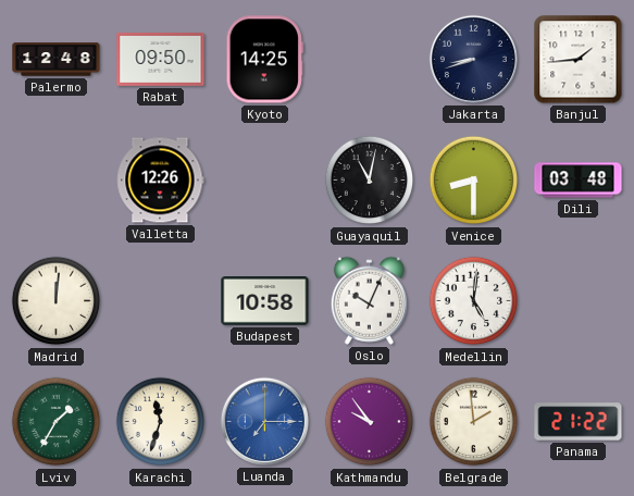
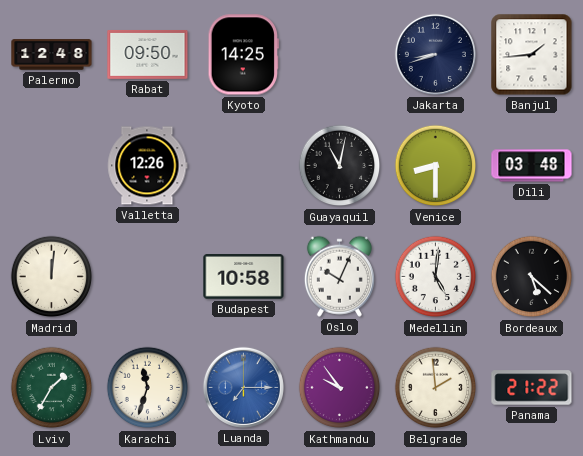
Bordeaux: none -> 5:22 (532, 277)
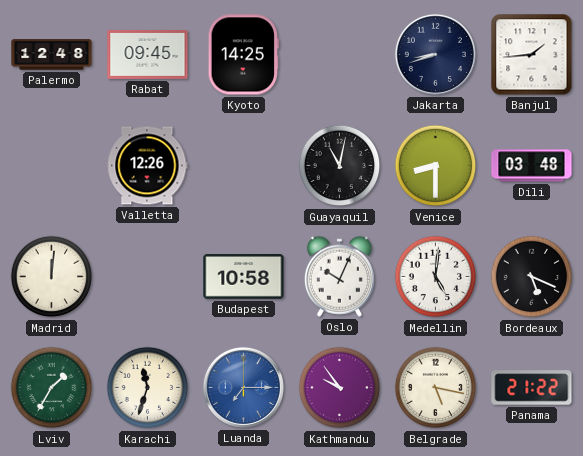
Rabat: 09:50 -> 09:45 (148, 54)
Bordeaux: 5:22 -> 5:19 (532, 277)
Belgrade: 1:59 -> 5:17 (436, 388)
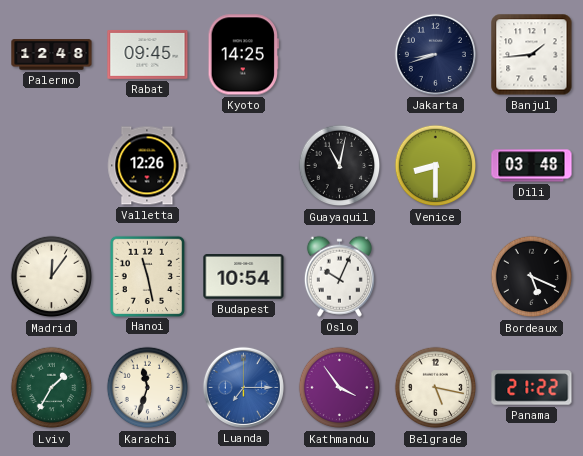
Madrid: 12:01 -> 12:06 (52, 277)
Hanoi: none -> 11:28 (147, 276)
Budapest: 10:58 -> 10:54 (244, 277)
Medellin: 5:01 -> none (436, 277)
Kathmandu: 9:54 -> 3:54 (340, 388)
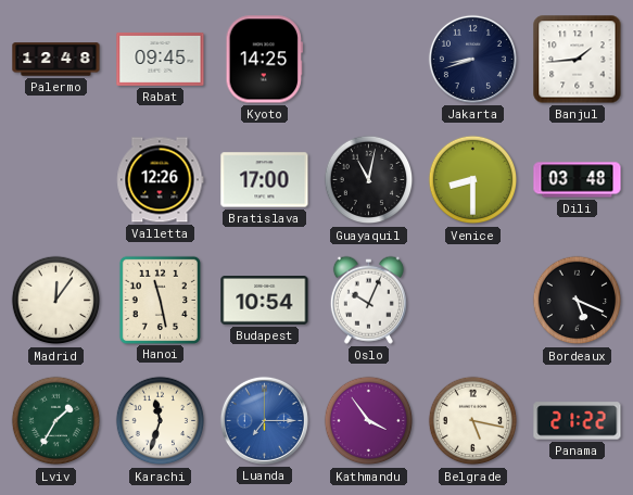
Bratislava: none -> 17:00 (265, 180)
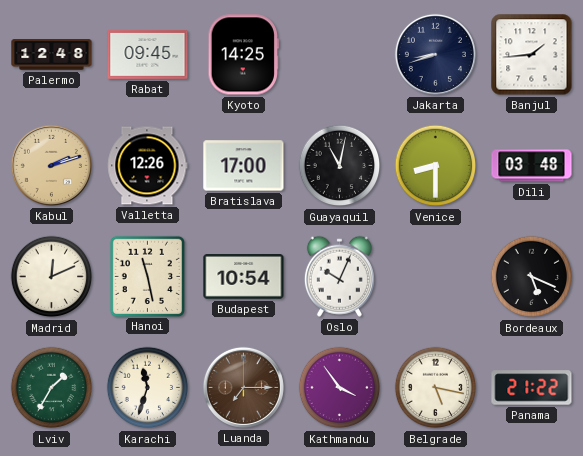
Kabul: none -> 2:12 (51, 165)
Madrid: 12:06 -> 12:11 (52, 277)
Luanda dial: blue -> brown (243, 387)
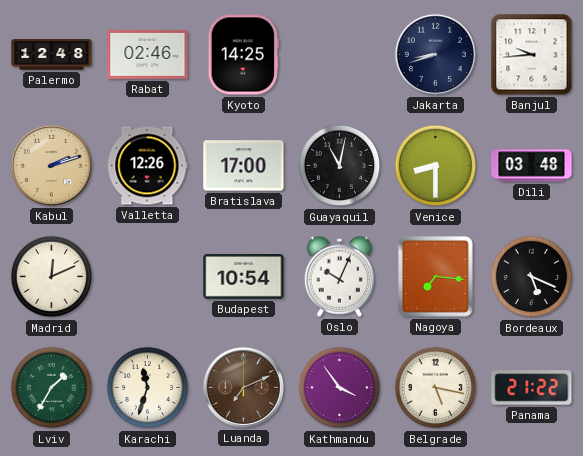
Rabat: 09:45 -> 02:46 (148, 54)
Banjul: 1:44 -> 9:44 (532, 55)
Hanoi: 11:28 -> none (147, 276)
Nagoya: none -> 7:16 (436, 277)
Luanda: 7:15 -> 7:11 (243, 387)
